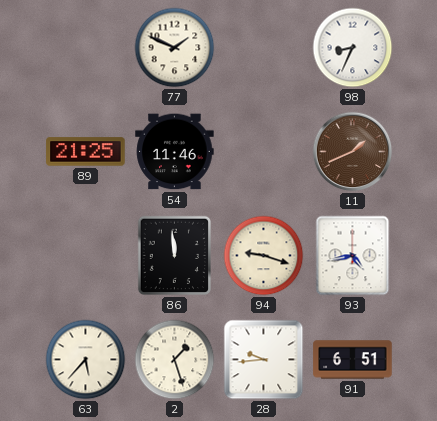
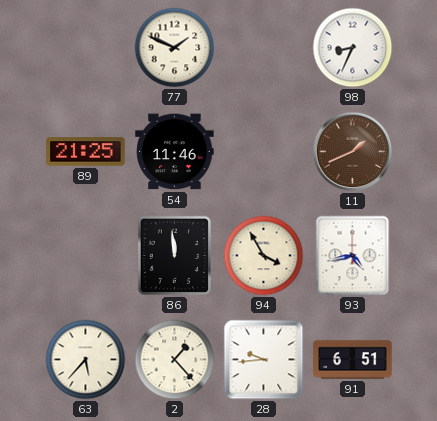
94: 9:18 -> 3:55 (264, 256)
2: 1:27 -> 1:23 (175, 360)
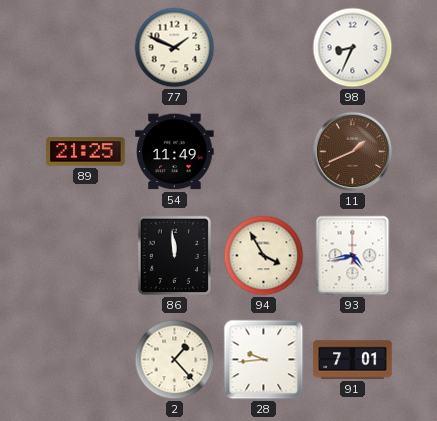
54: 11:46 -> 11:49 (175, 152)
63: 5:37 -> none (86, 360)
91: 6:51 -> 7:01 (353, 360)
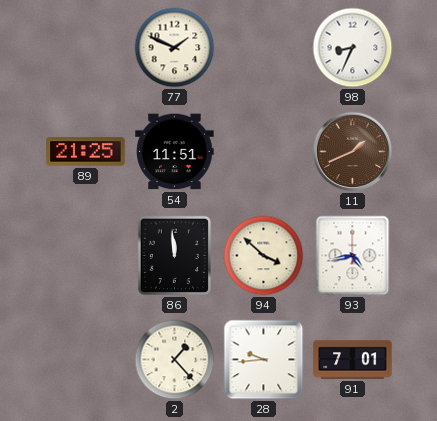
54: 11:49 -> 11:51 (175, 152)
94: 3:55 -> 3:52 (264, 256)
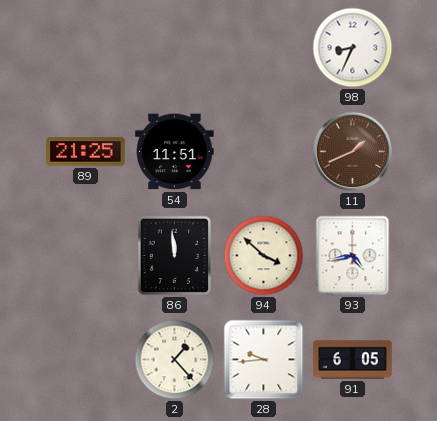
77: 1:49 -> none (175, 48)
91: 7:01 -> 6:05 (353, 360)
